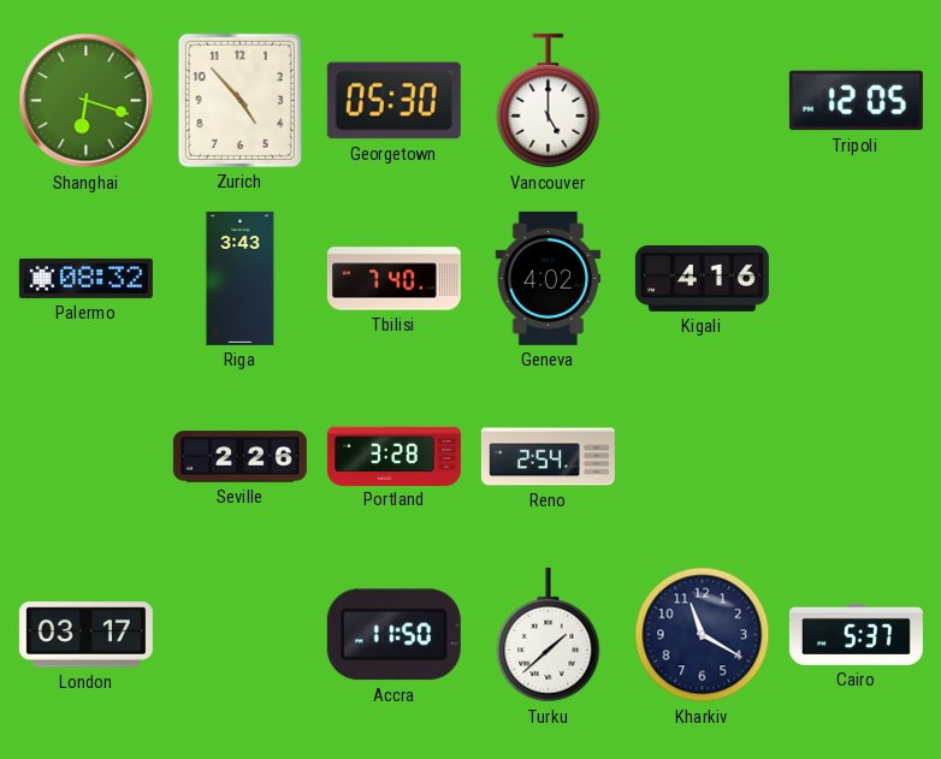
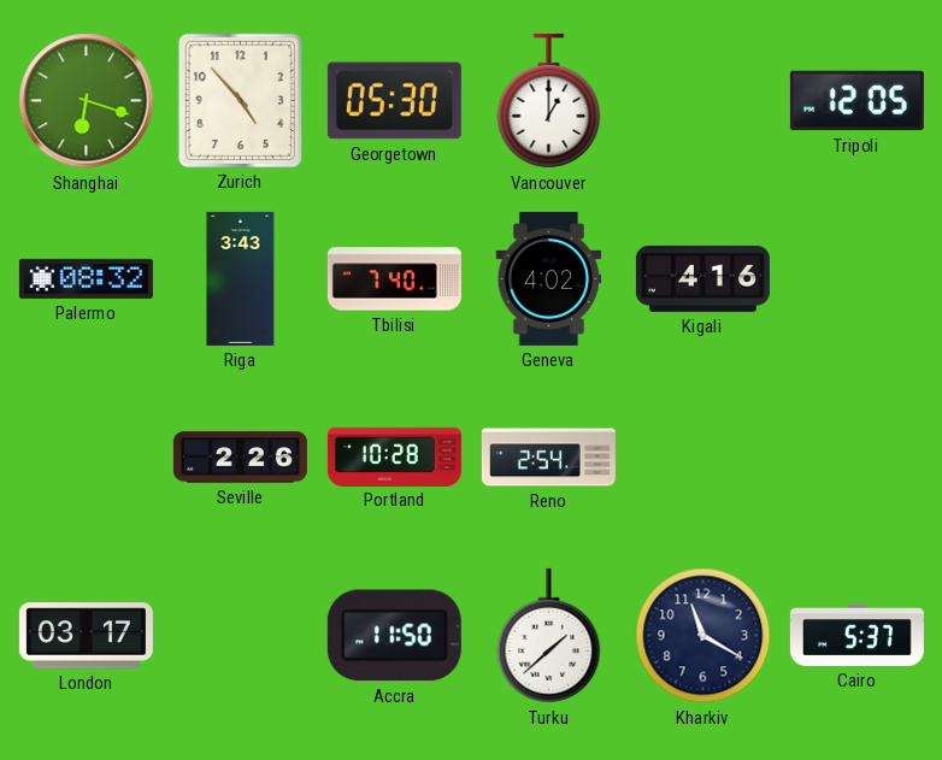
Vancouver: 5:00 -> 1:00 (549, 101)
Portland: 3:28 -> 10:28 (394, 456)
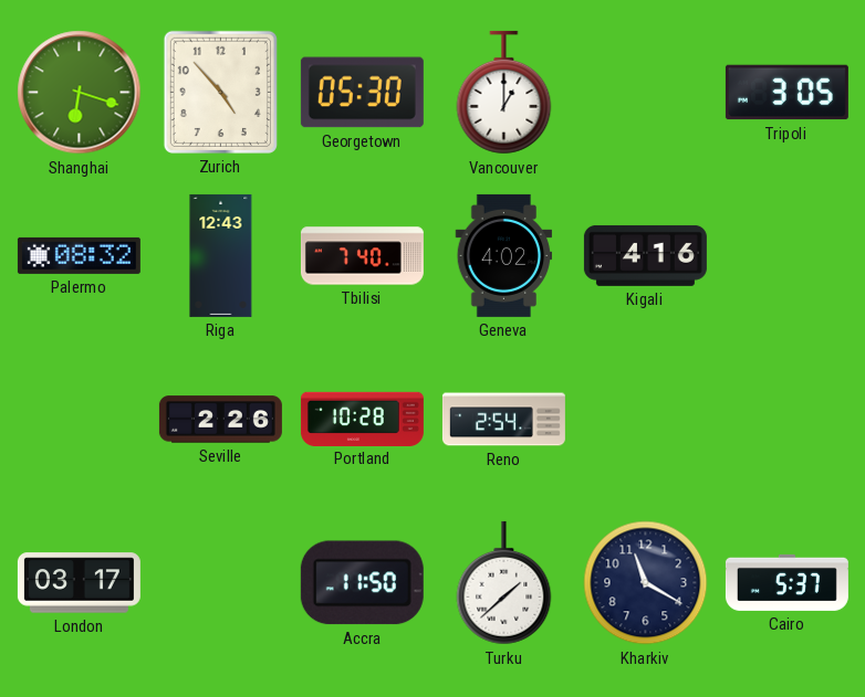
Tripoli: 12:05 -> 3:05 (786, 93)
Riga: 3:43 -> 12:43 (221, 255)
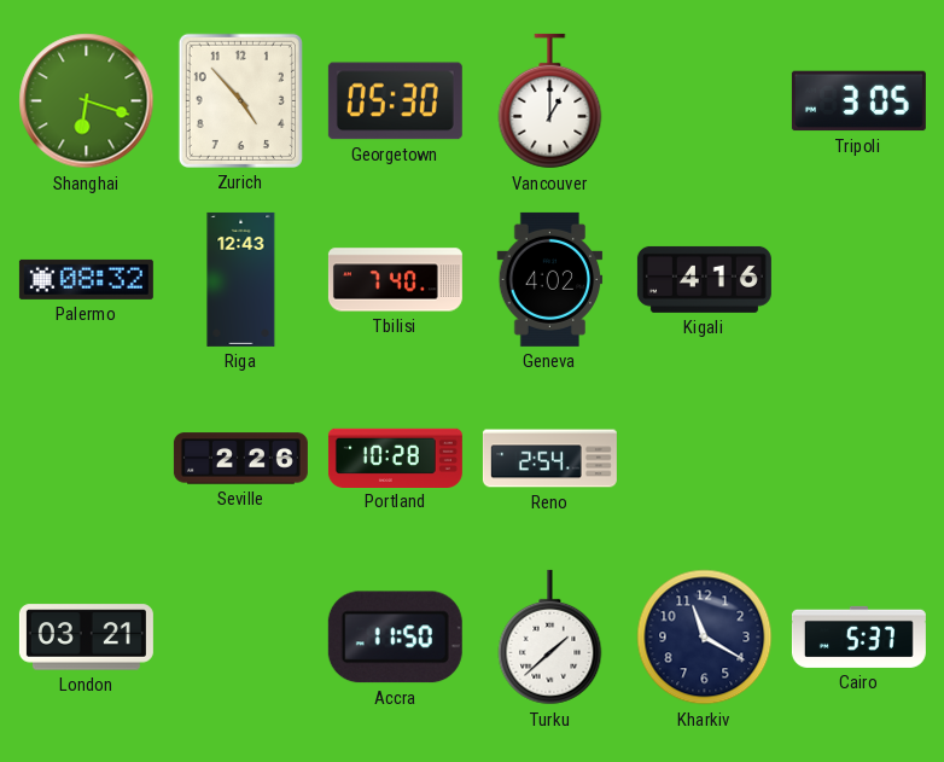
London: 03:17 -> 03:21 (86, 638)
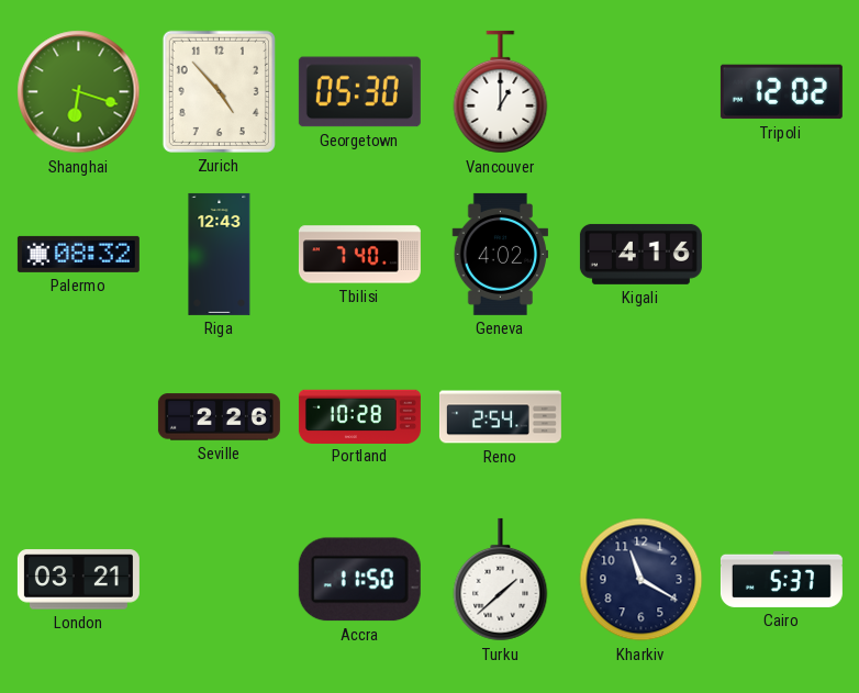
Tripoli: 3:05 -> 12:02 (781, 92)
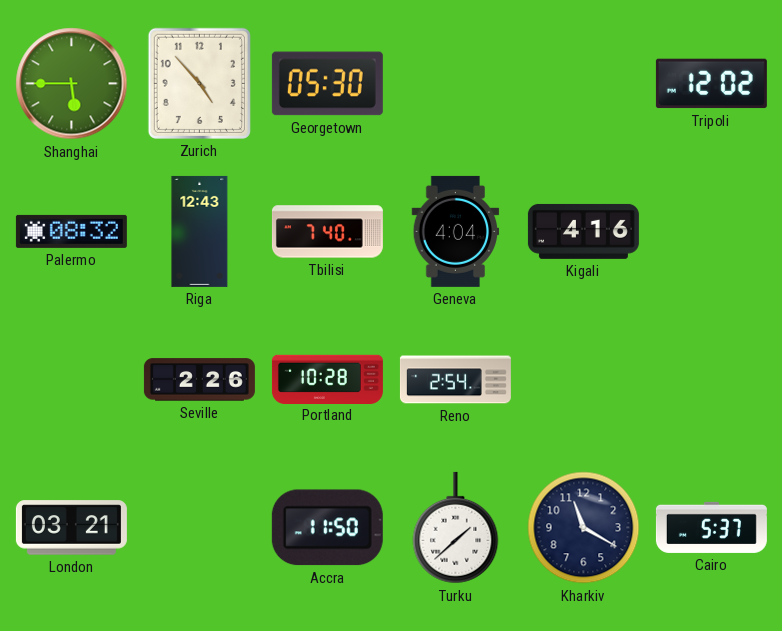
Shanghai: 6:18 -> 5:45 (72, 84)
Vancouver: 1:00 -> none (501, 92)
Geneva: 4:02 -> 4:04 (456, 231)
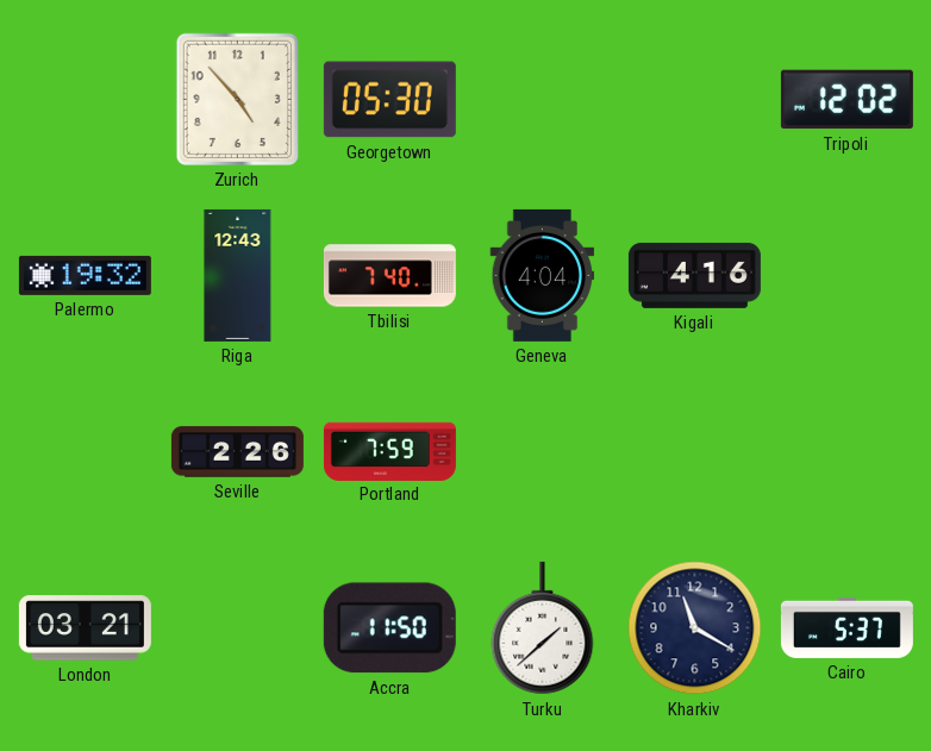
Shanghai: 5:45 -> none (72, 84)
Palermo: 08:32 -> 19:32 (85, 275)
Portland: 10:28 -> 7:59 (389, 451)
Reno: 2:54 -> none (455, 380)
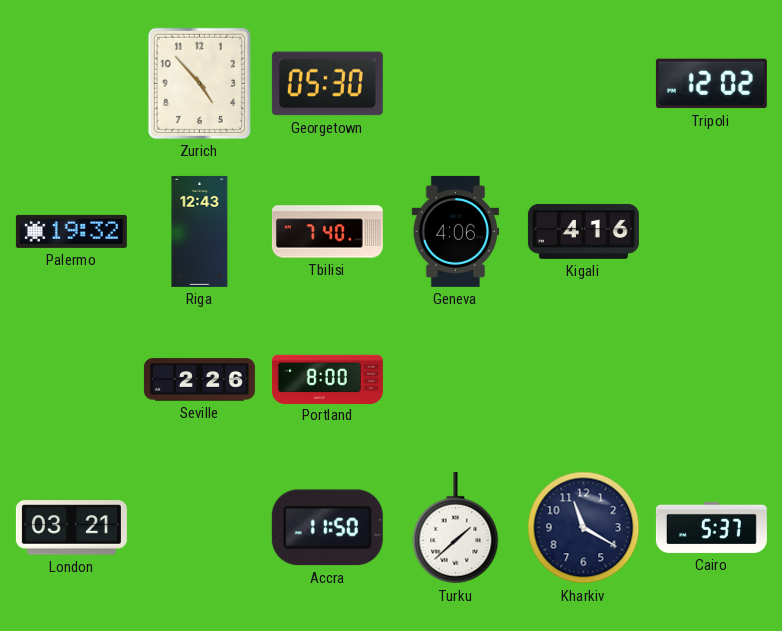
Geneva: 4:04 -> 4:06 (456, 231)
Portland: 7:59 -> 8:00 (327, 379)
